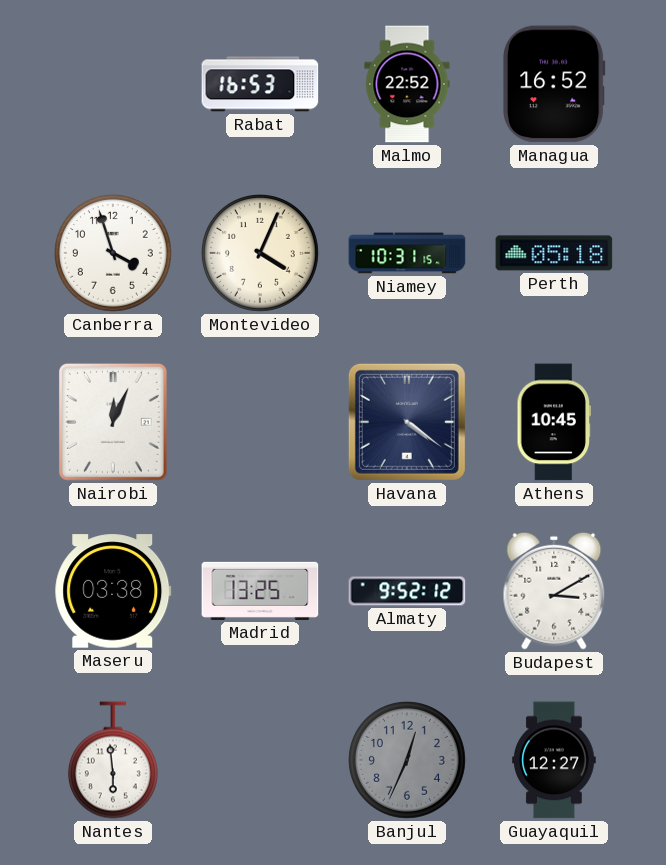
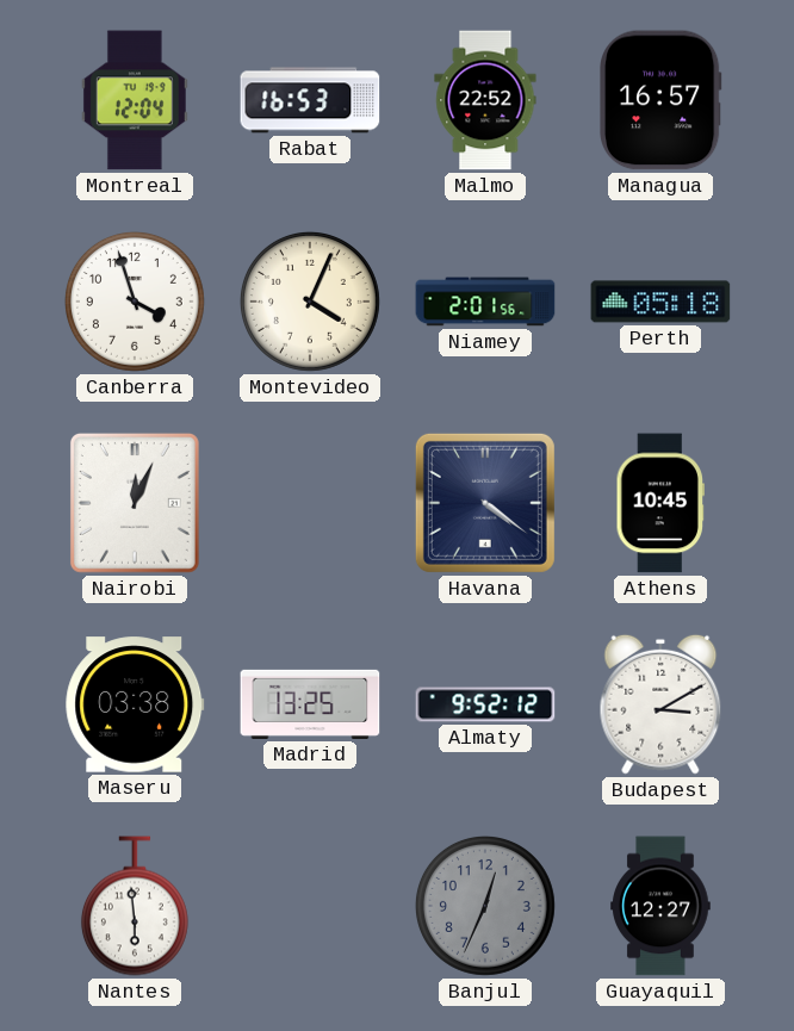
Montreal: none -> 12:04 (135, 100)
Managua: 16:52 -> 16:57 (662, 100)
Niamey: 10:31 -> 2:01 (485, 302)
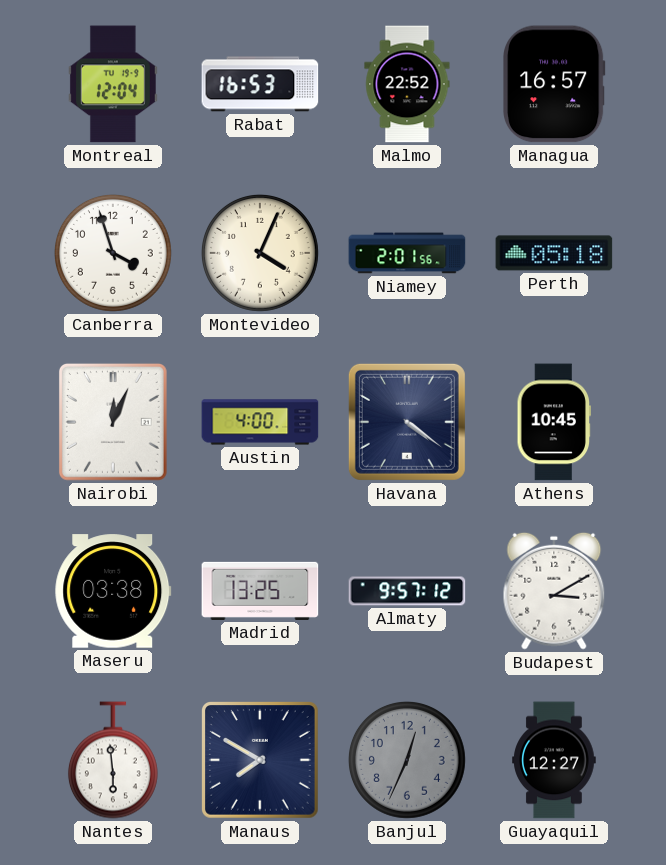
Austin: none -> 4:00 (260, 422)
Almaty: 9:52 -> 9:57 (407, 591)
Manaus: none -> 7:50 (261, 761)
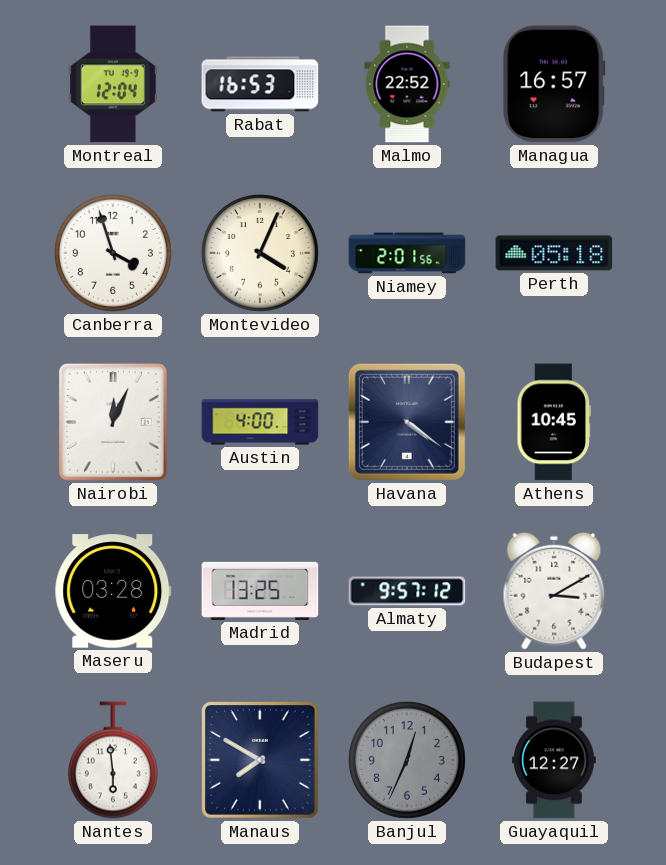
Maseru: 03:38 -> 03:28 (113, 591)
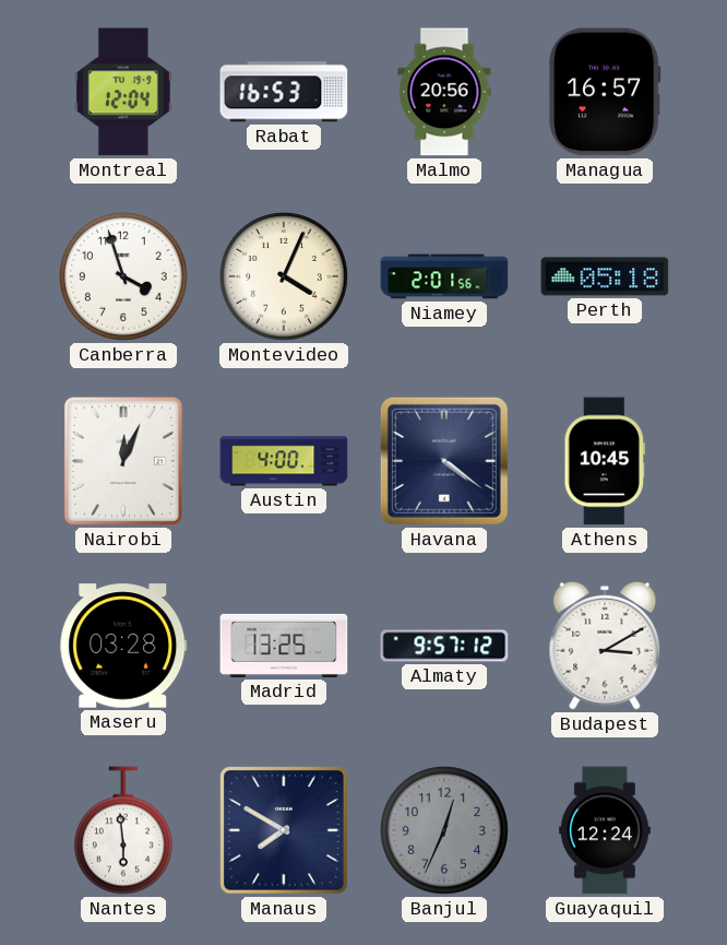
Malmo: 22:52 -> 20:56 (444, 92)
Guayaquil: 12:27 -> 12:24 (605, 830)
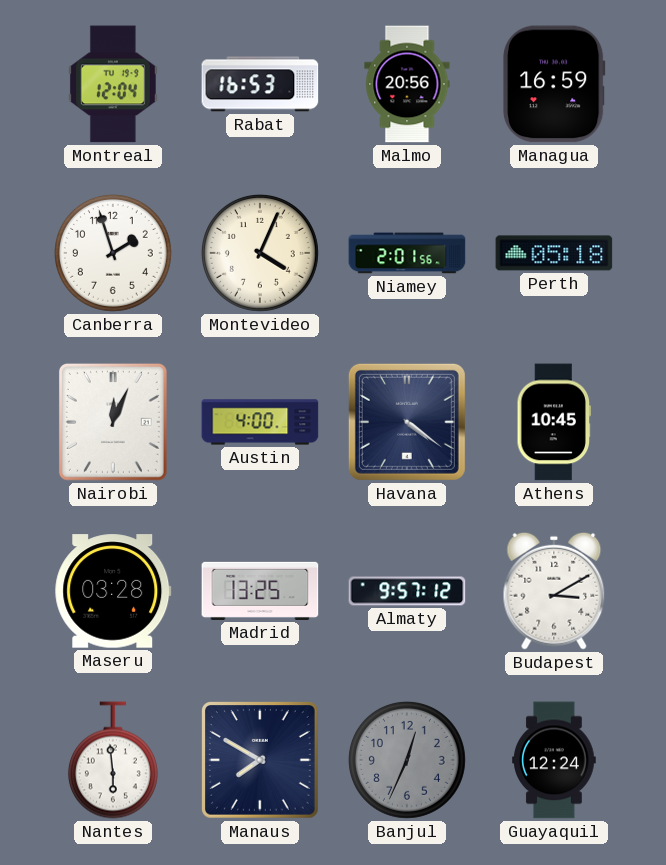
Managua: 16:57 -> 16:59 (555, 84)
Canberra: 3:57 -> 1:57 (113, 253)
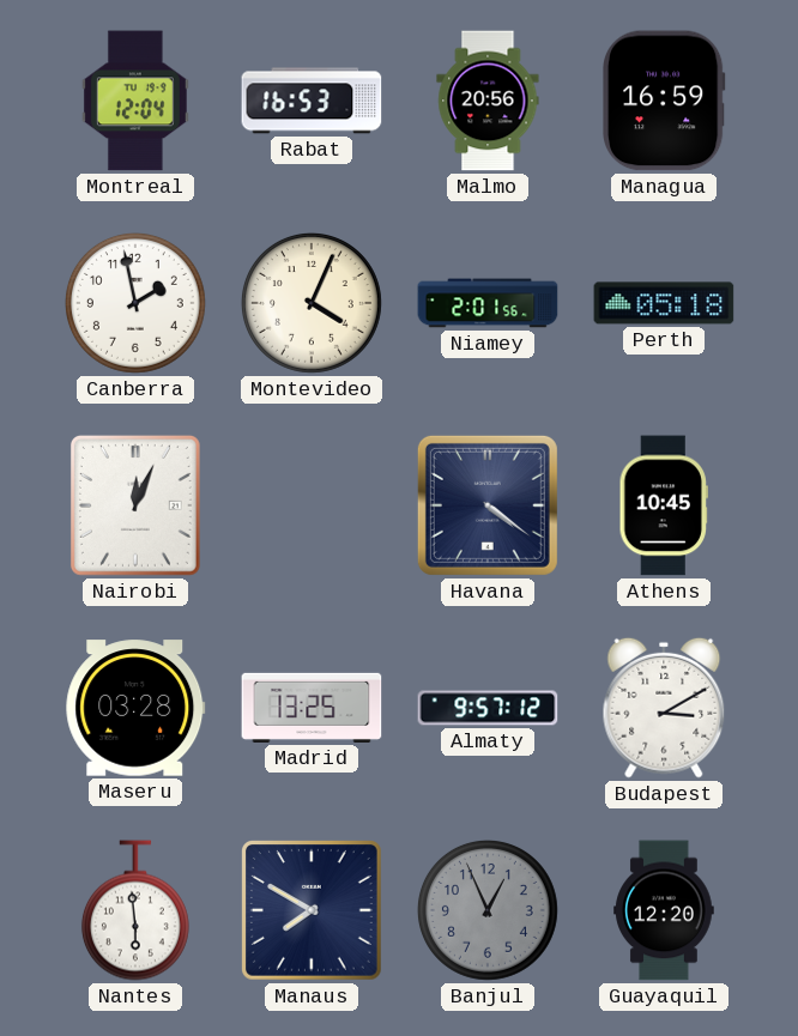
Canberra: 1:57 -> 1:58 (135, 303)
Austin: 4:00 -> none (260, 422)
Banjul: 12:34 -> 12:56 (488, 910)
Guayaquil: 12:24 -> 12:20 (664, 910)
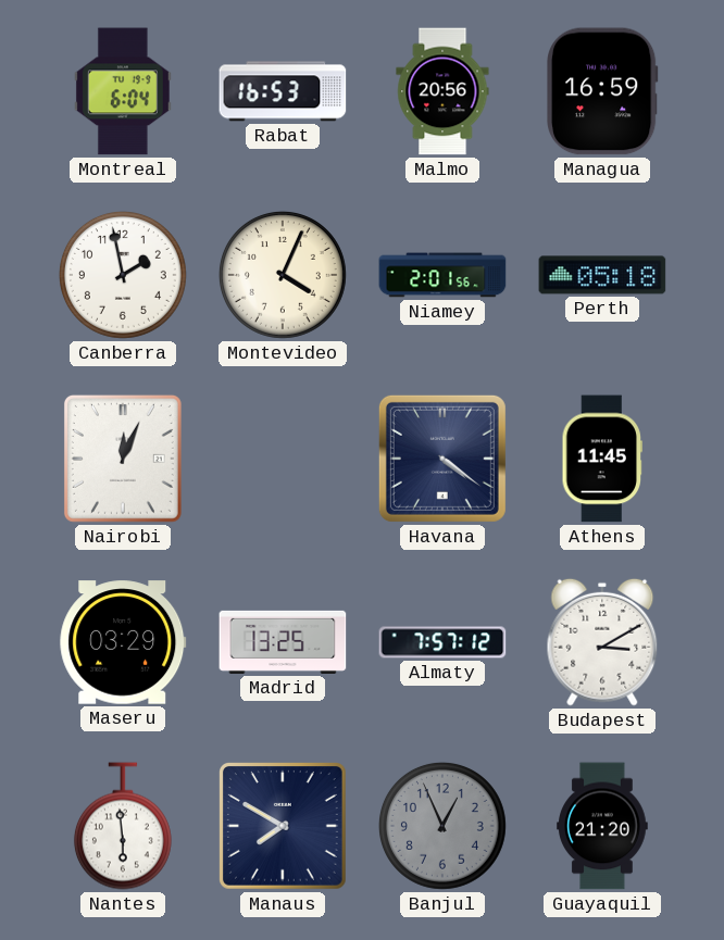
Montreal: 12:04 -> 6:04 (123, 91)
Athens: 10:45 -> 11:45 (601, 459)
Maseru: 03:28 -> 03:29 (123, 642)
Almaty: 9:57 -> 7:57 (442, 642)
Guayaquil: 12:20 -> 21:20 (602, 826)
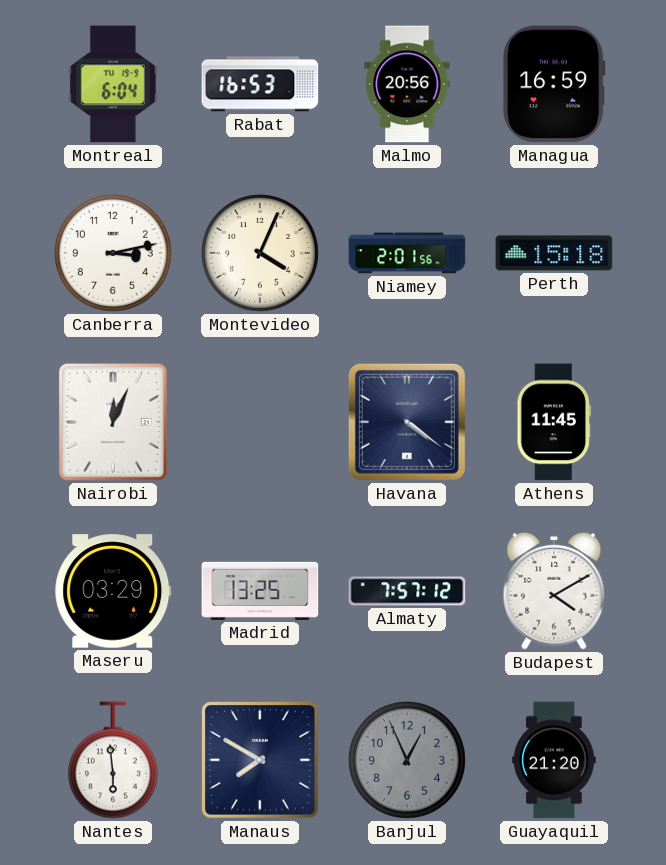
Canberra: 1:58 -> 3:13 (113, 253)
Perth: 05:18 -> 15:18 (554, 253)
Budapest: 3:10 -> 4:10 (554, 591)
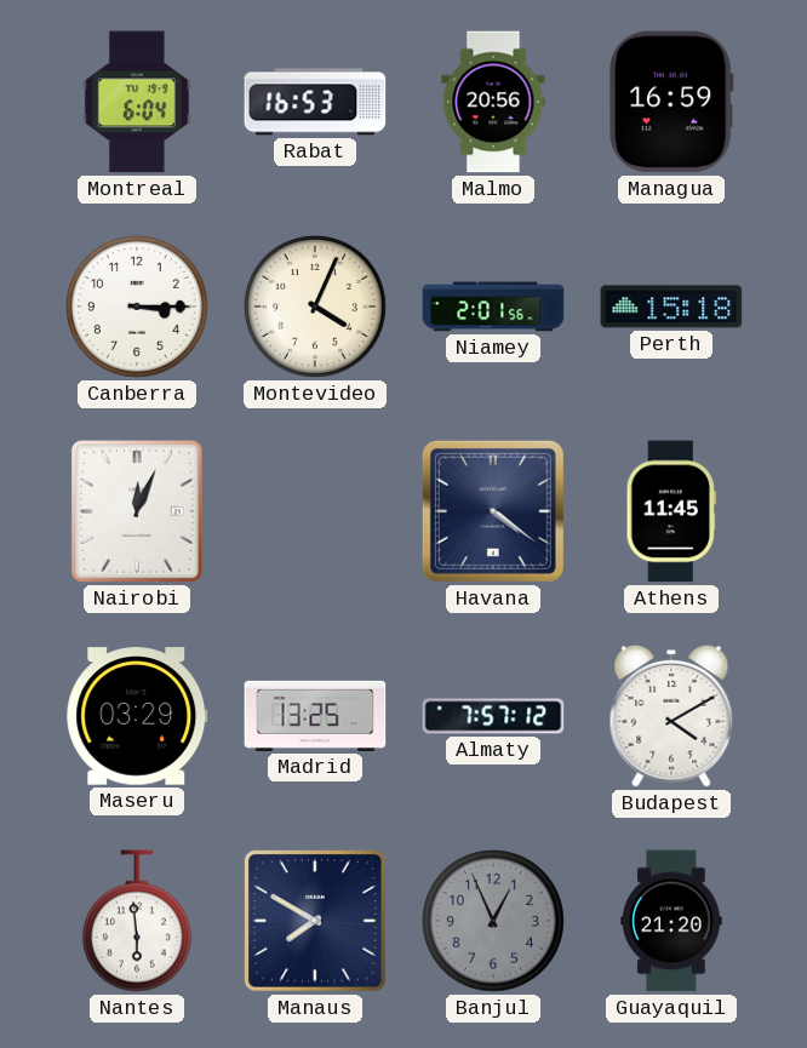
Canberra: 3:13 -> 3:15 (137, 307)
